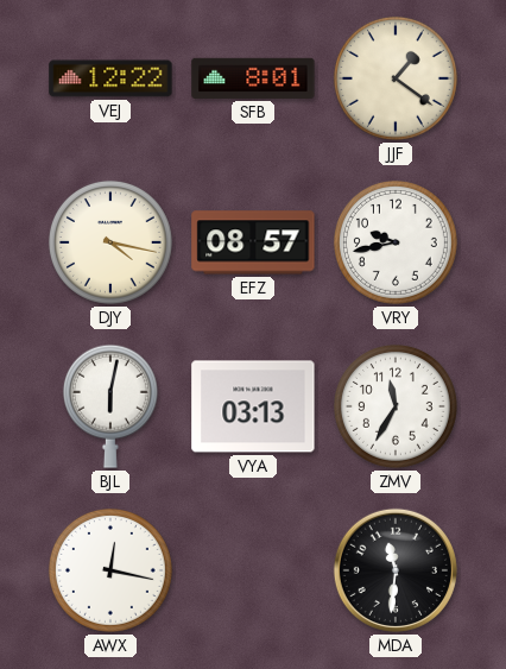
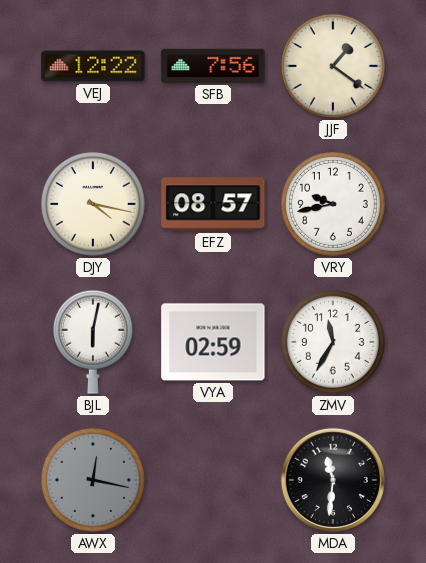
SFB: 8:01 -> 7:56 (213, 66)
VYA: 03:13 -> 02:59 (213, 342)
AWX dial: white -> grey (93, 480)
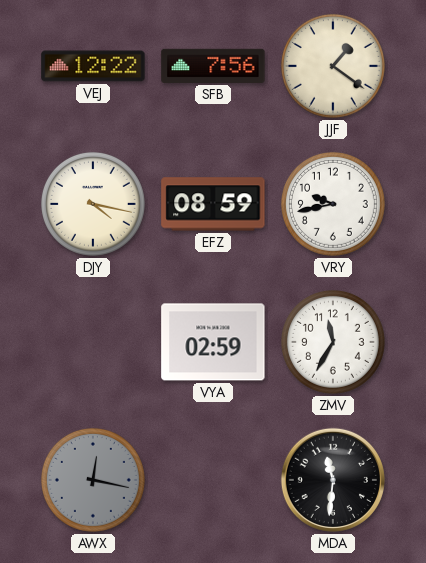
EFZ: 08:57 -> 08:59 (213, 204)
BJL: 6:02 -> none (93, 342)
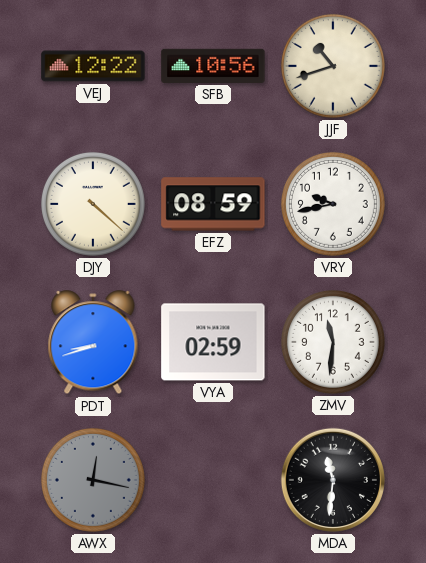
SFB: 7:56 -> 10:56 (213, 66)
JJF: 1:21 -> 10:42 (333, 66)
DJY: 4:17 -> 4:22 (93, 204)
PDT: none -> 8:42 (93, 343)
ZMV: 11:35 -> 11:31 (333, 342)
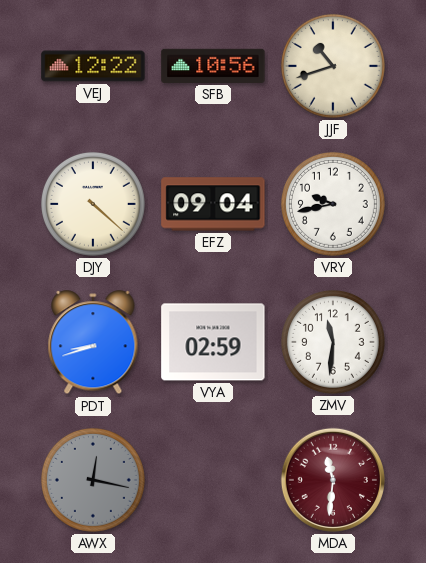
EFZ: 08:59 -> 09:04 (213, 204)
MDA dial: black -> burgundy (333, 480)
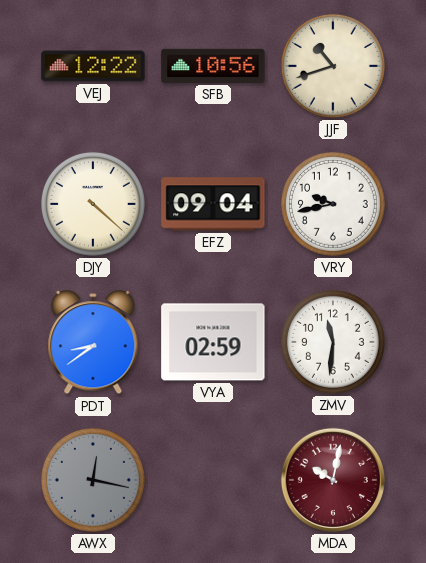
PDT: 8:42 -> 8:39 (93, 343)
MDA: 11:31 -> 10:02 (333, 480)
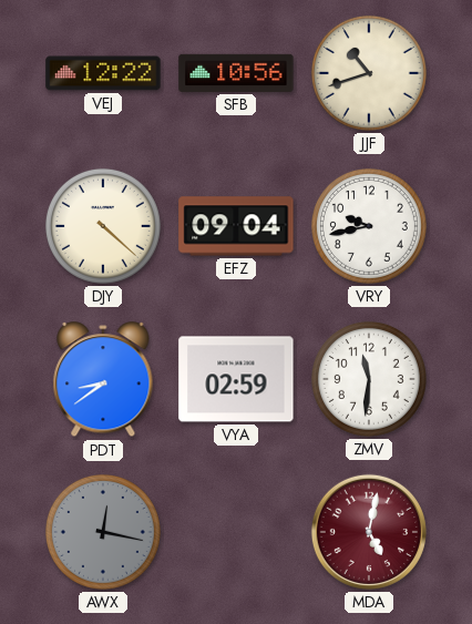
MDA: 10:02 -> 5:02 (369, 532)
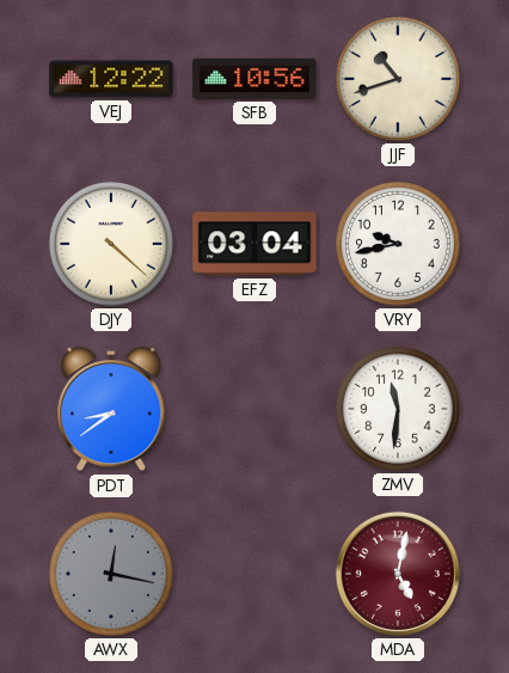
EFZ: 09:04 -> 03:04 (254, 244)
VYA: 02:59 -> none (236, 379)
